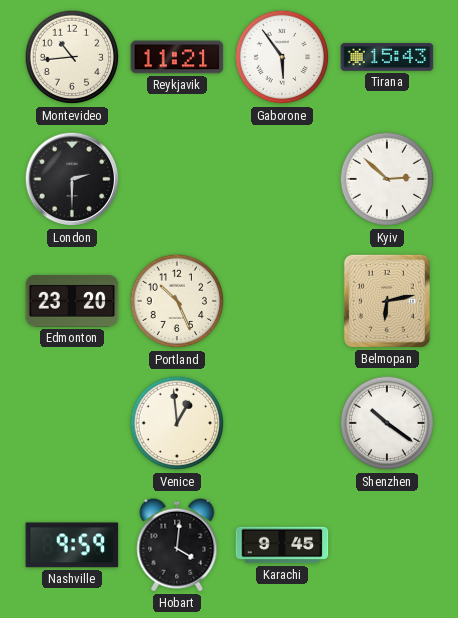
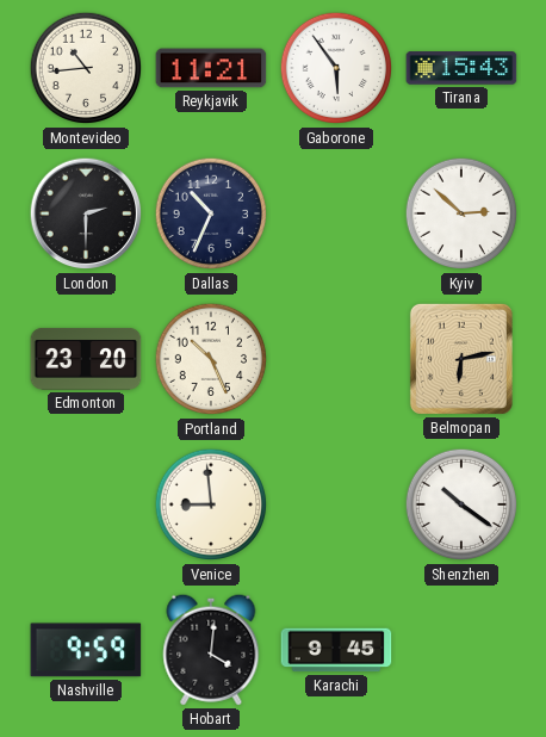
Dallas: none -> 10:34 (211, 213)
Venice: 12:59 -> 8:59 (211, 504)
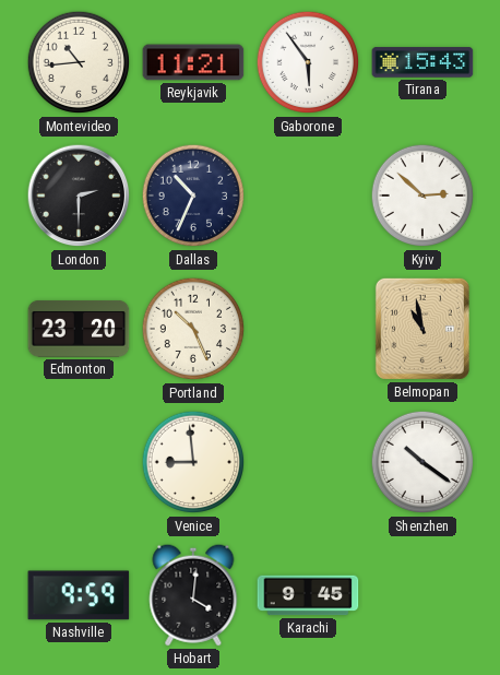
Belmopan: 6:13 -> 10:58 (422, 329)
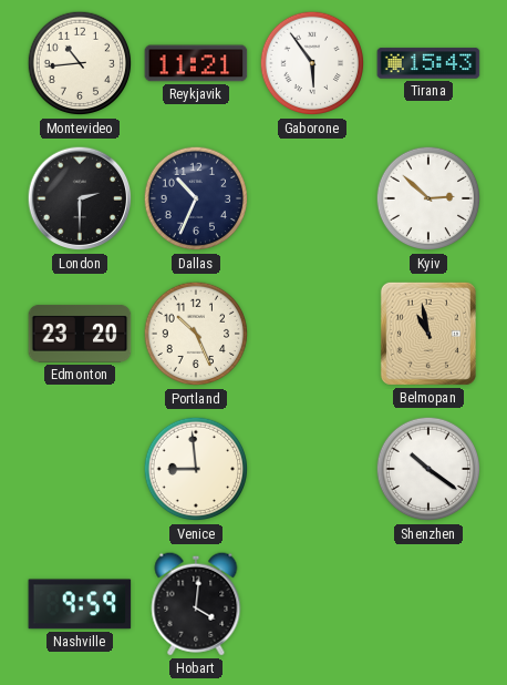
Karachi: 9:45 -> none (308, 595)
